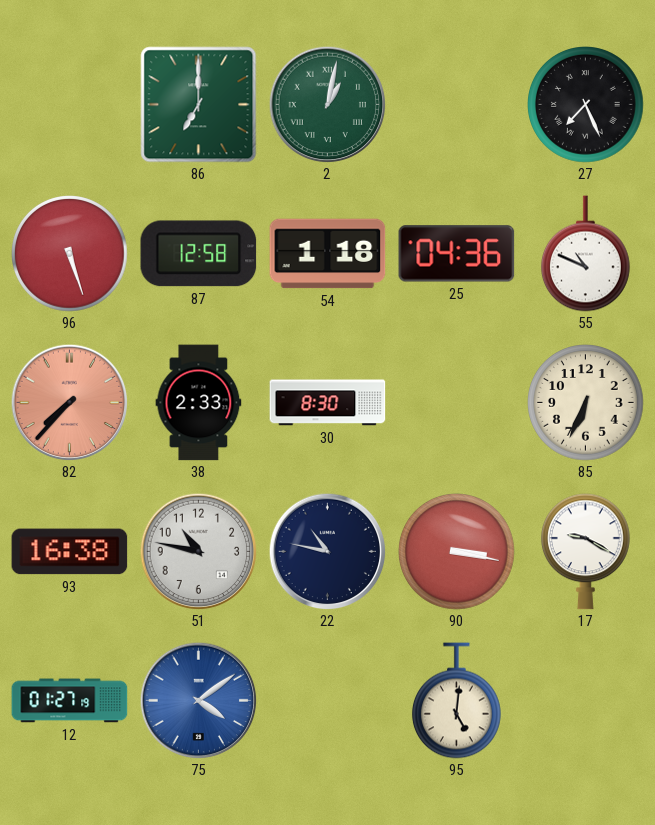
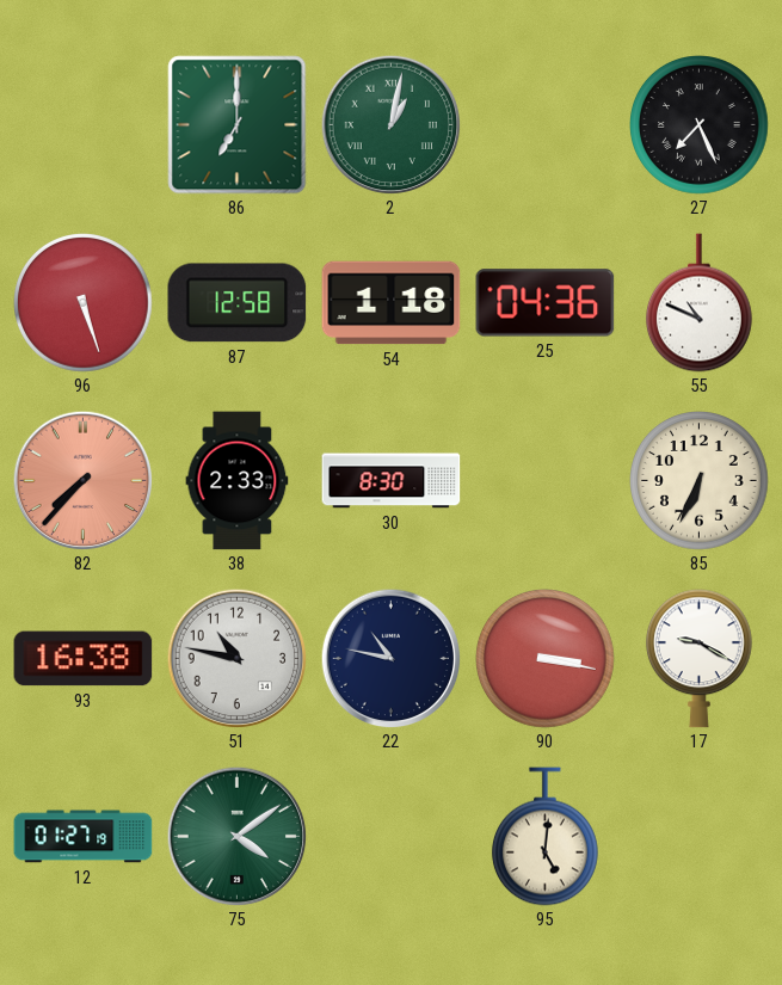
75 dial: blue -> green (236, 836)
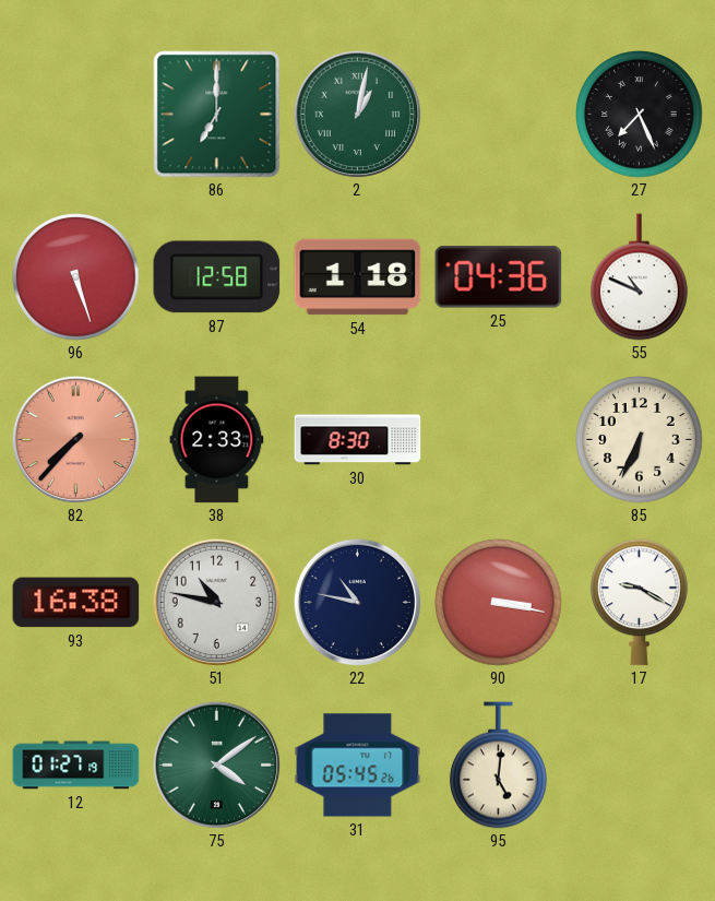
31: none -> 05:45 (358, 766)
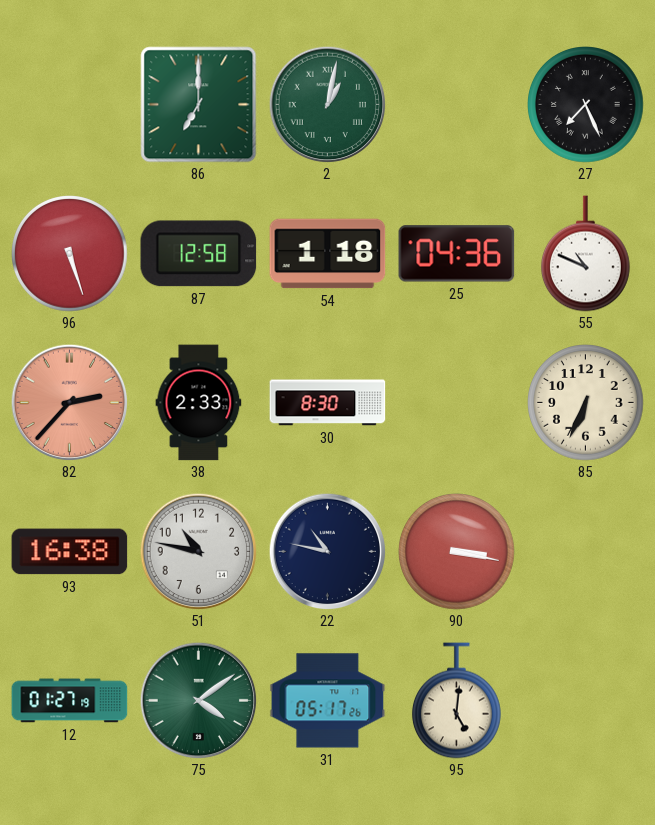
82: 7:37 -> 2:37 (69, 402)
17: 9:20 -> none (639, 603)
31: 05:45 -> 05:17 (328, 701)
